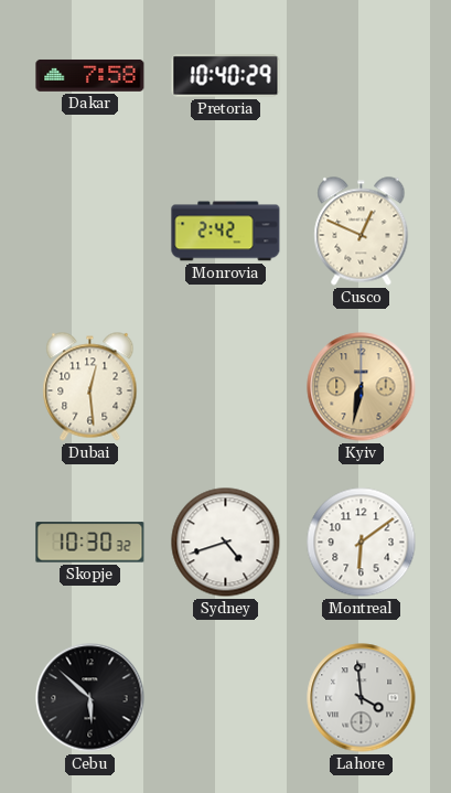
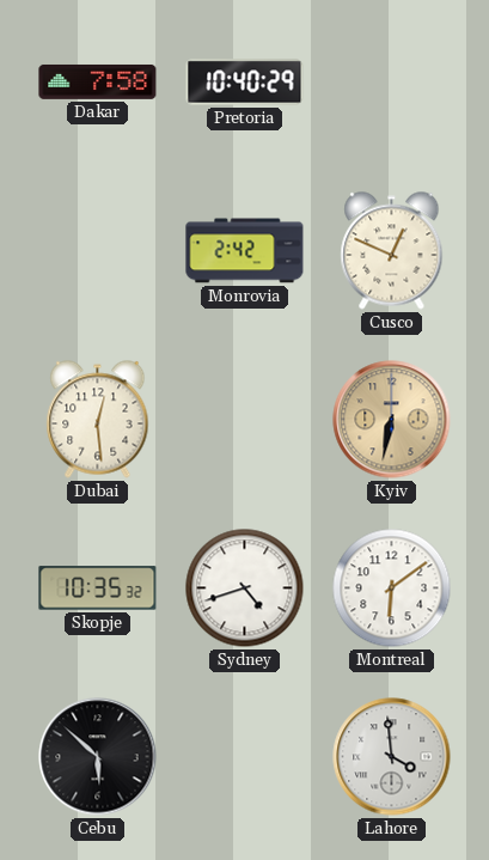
Skopje: 10:30 -> 10:35 (98, 588)
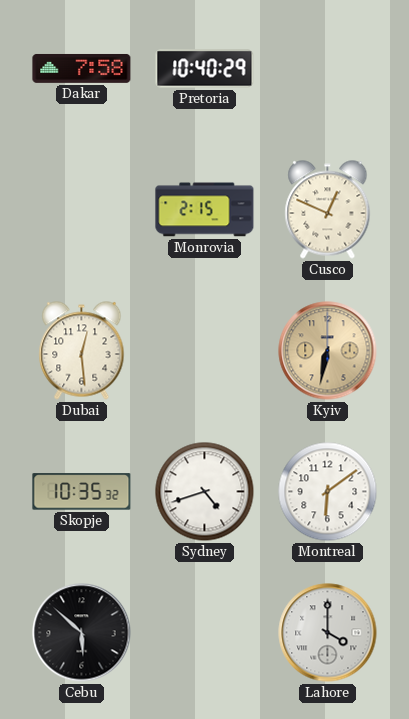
Monrovia: 2:42 -> 2:15 (205, 210)
Lahore: 3:59 -> 4:00 (328, 633)
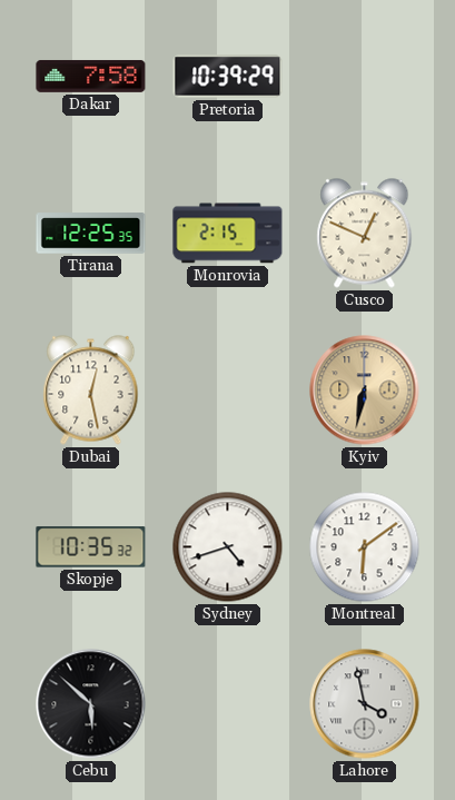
Pretoria: 10:40 -> 10:39 (228, 77)
Tirana: none -> 12:25 (91, 234)
Dubai: 12:29 -> 12:28 (91, 391)
Lahore: 4:00 -> 3:58 (365, 704)
